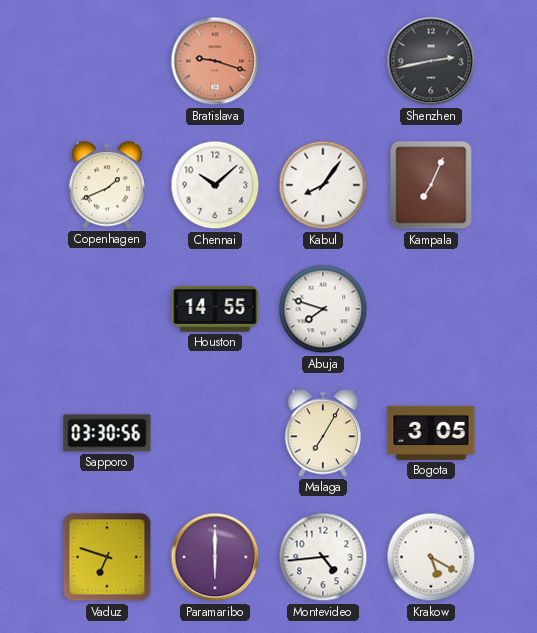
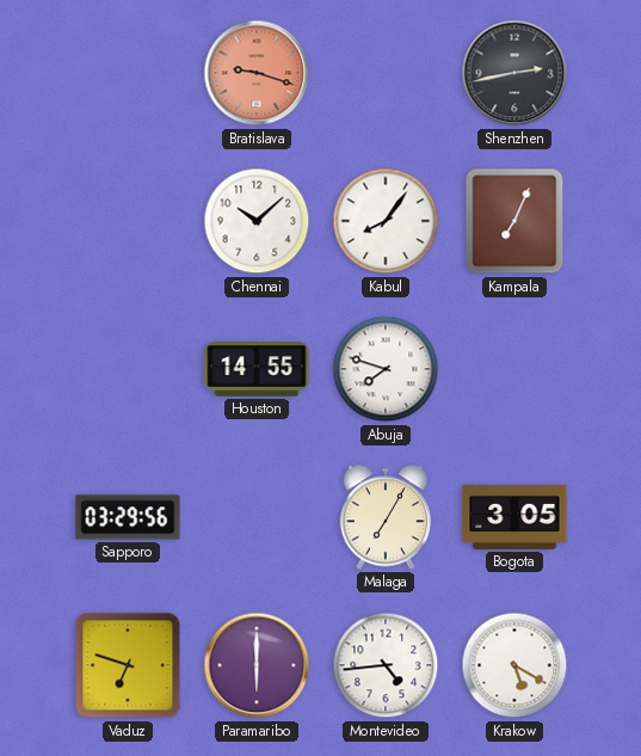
Copenhagen: 1:41 -> none (107, 185)
Sapporo: 03:30 -> 03:29 (128, 517)
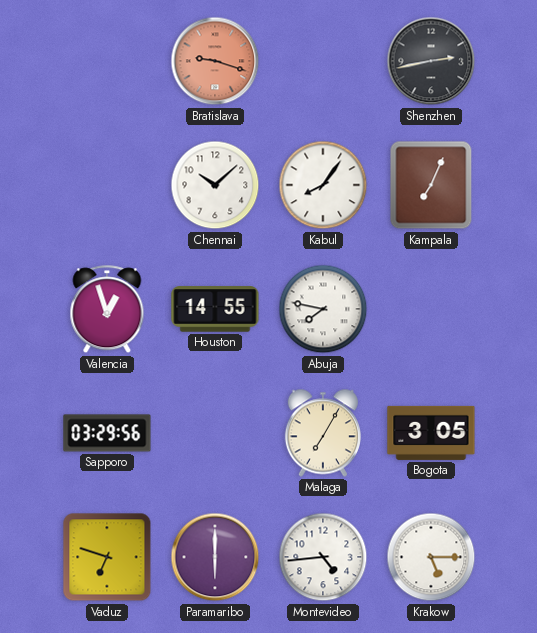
Valencia: none -> 12:57 (107, 310)
Abuja: 7:48 -> 7:47 (323, 309)
Krakow: 5:20 -> 5:15 (431, 557)
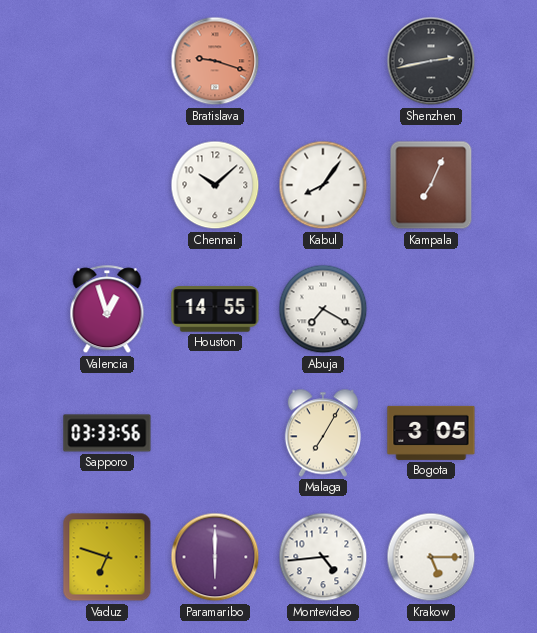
Abuja: 7:47 -> 7:20 (323, 309)
Sapporo: 03:29 -> 03:33 (107, 433)
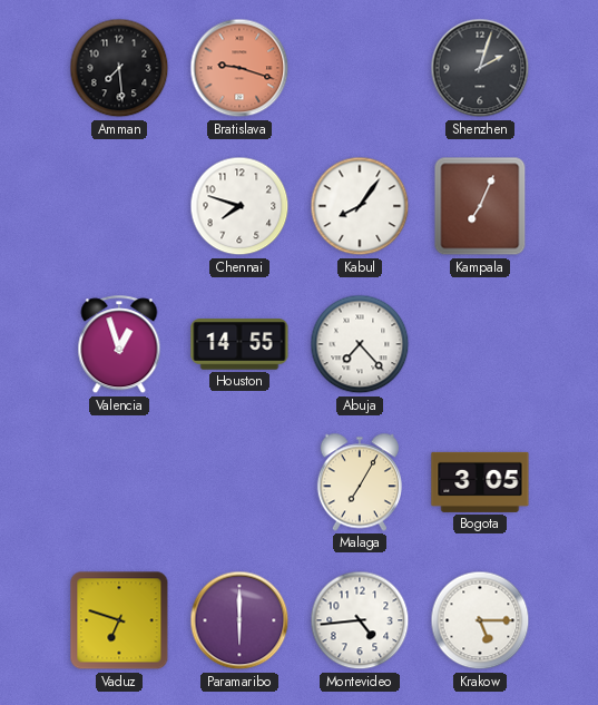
Amman: none -> 7:29 (119, 68)
Shenzhen: 2:43 -> 2:03 (480, 68)
Chennai: 10:08 -> 7:48 (239, 206)
Abuja: 7:20 -> 7:23 (360, 344)
Sapporo: 03:33 -> none (107, 433)
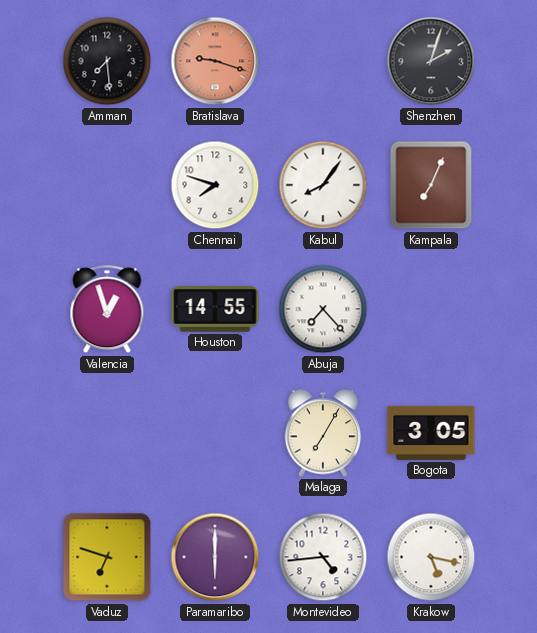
Krakow: 5:15 -> 5:17 (431, 557)
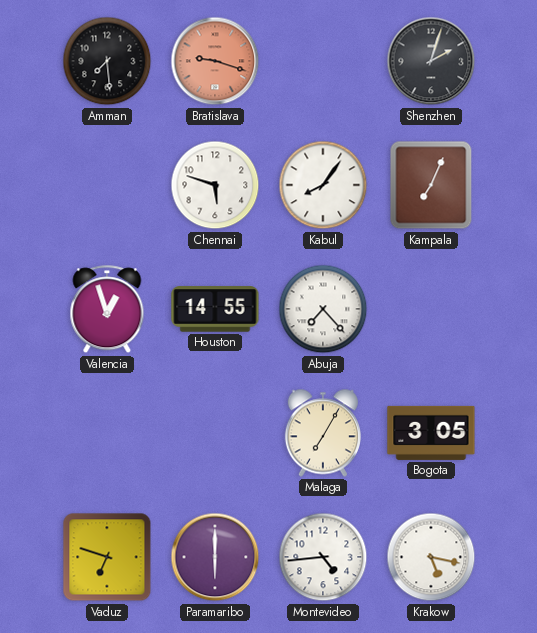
Chennai: 7:48 -> 5:48 (215, 185)
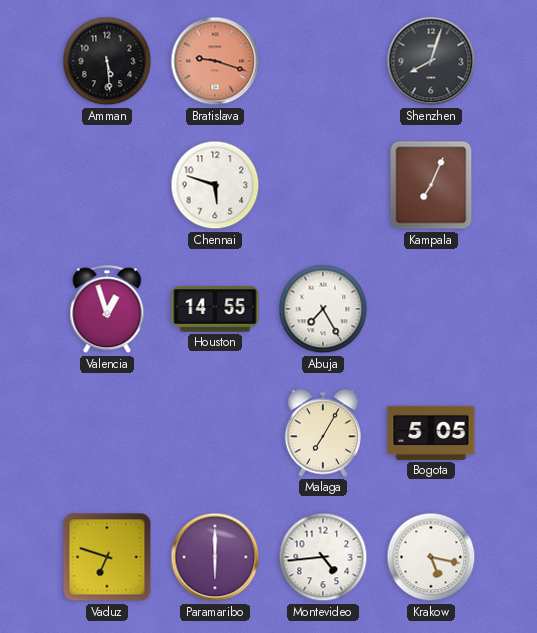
Amman: 7:29 -> 5:29 (107, 61)
Shenzhen: 2:03 -> 8:03 (431, 61)
Kabul: 8:06 -> none (323, 185)
Abuja: 7:23 -> 7:25 (323, 309)
Bogota: 3:05 -> 5:05 (431, 433)
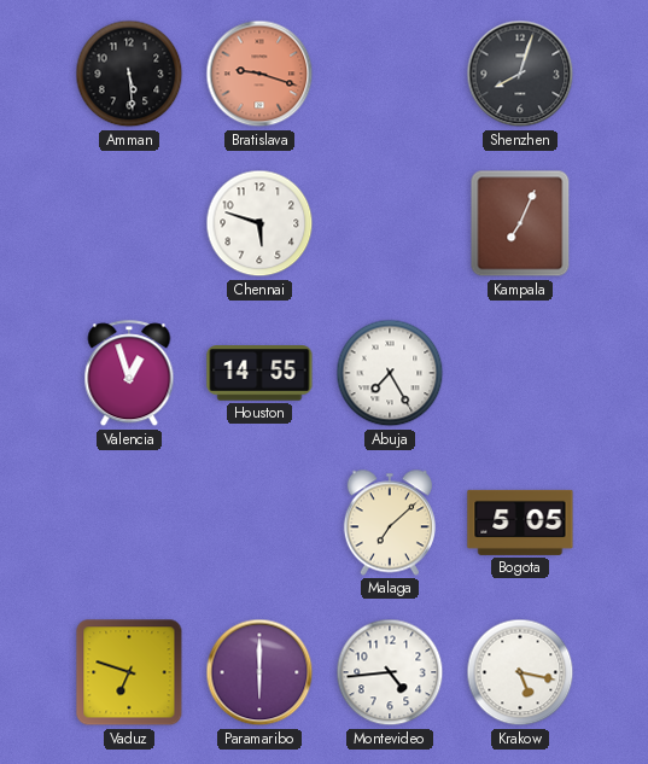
Malaga: 7:05 -> 7:08 (390, 523)
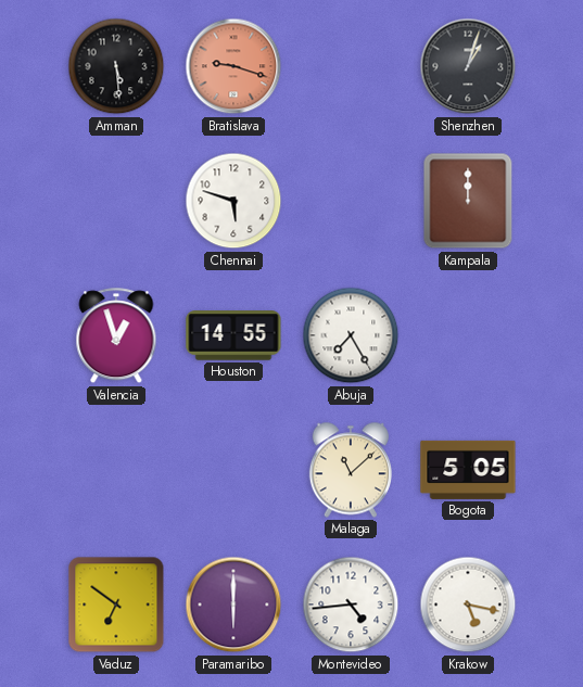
Shenzhen: 8:03 -> 1:03 (468, 66)
Kampala: 7:04 -> 12:00 (468, 201)
Malaga: 7:08 -> 11:08 (351, 470)
Vaduz: 6:48 -> 6:51 (116, 605)
